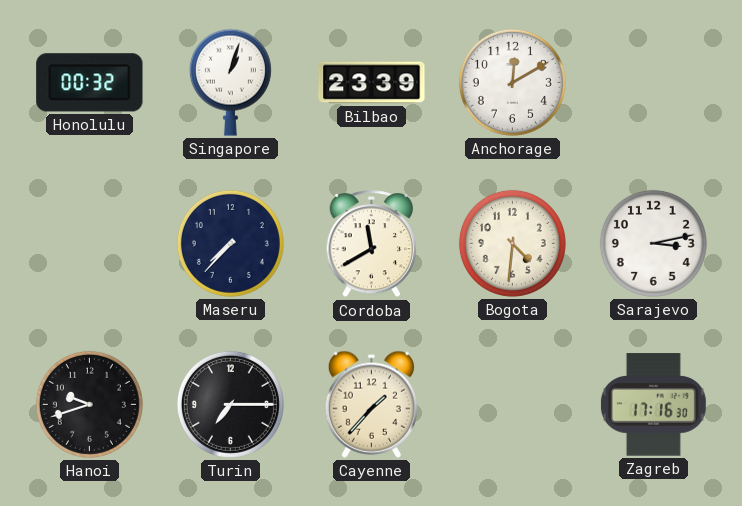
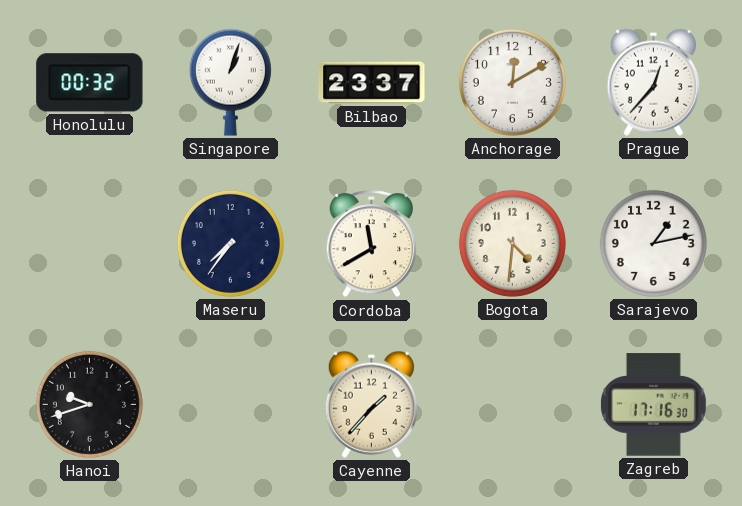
Bilbao: 23:39 -> 23:37 (372, 83)
Prague: none -> 12:37 (653, 82)
Maseru: 7:37 -> 7:36 (230, 243)
Sarajevo: 3:13 -> 1:13 (653, 243)
Turin: 7:15 -> none (230, 404)
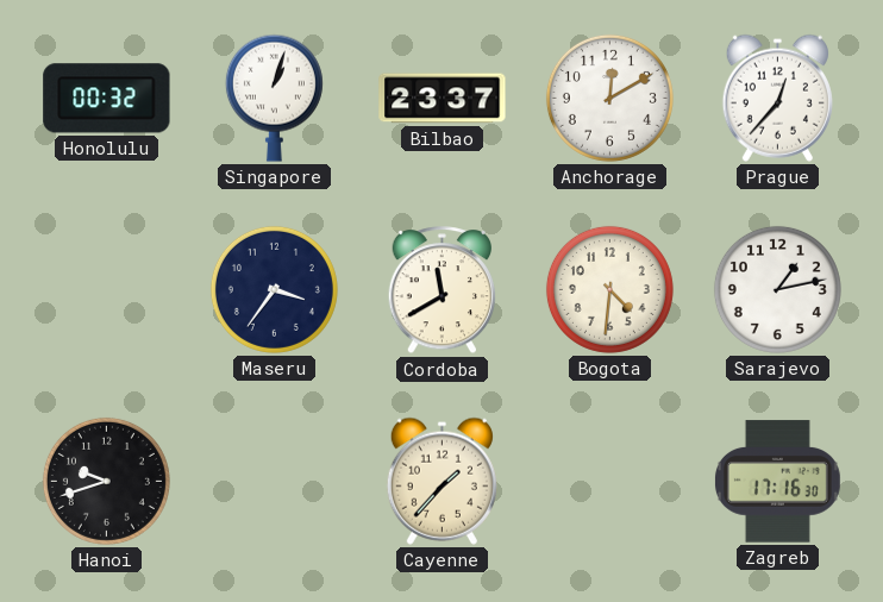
Maseru: 7:36 -> 3:36 (274, 289)
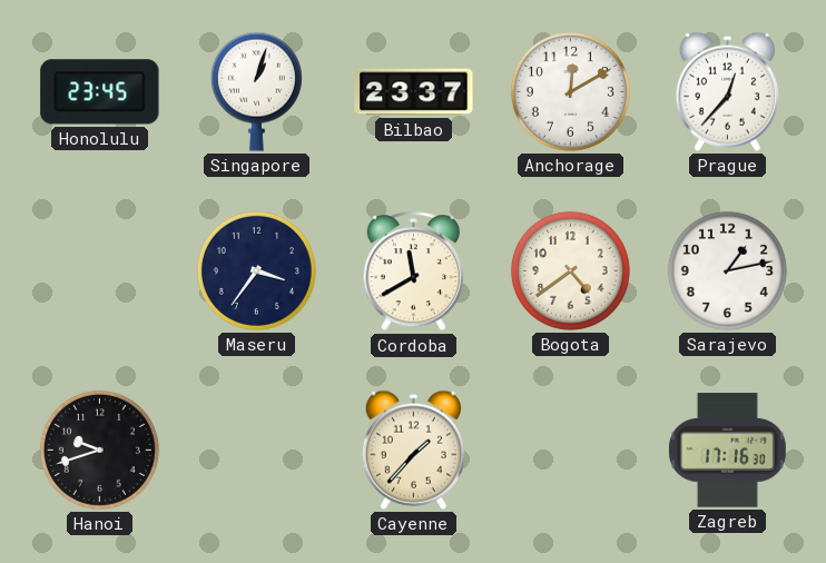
Honolulu: 00:32 -> 23:45 (100, 92)
Bogota: 4:31 -> 4:39 (570, 270)
